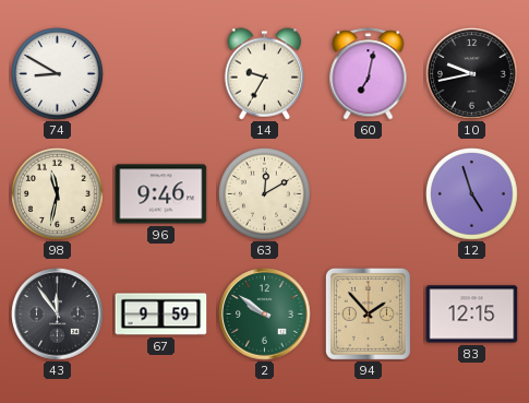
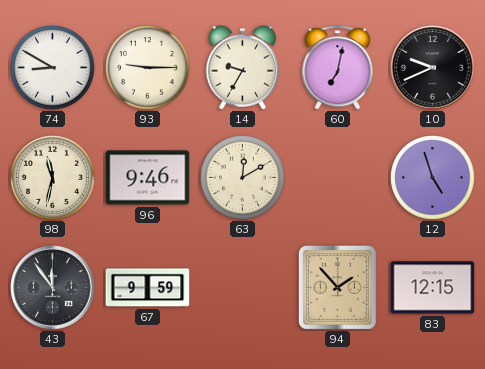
93: none -> 9:15 (148, 68)
10: 9:43 -> 9:41 (433, 68)
2: 9:51 -> none (265, 315)
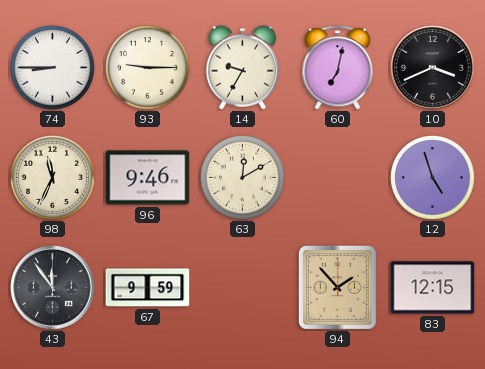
74: 8:50 -> 8:45 (53, 68)
10: 9:41 -> 3:41 (433, 68)
98: 11:32 -> 11:34 (53, 178)
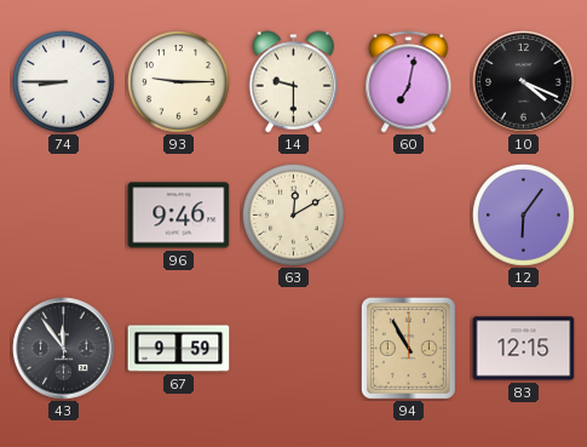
14: 9:35 -> 9:30 (294, 82)
10: 3:41 -> 4:19 (524, 82)
98: 11:34 -> none (53, 178)
12: 4:57 -> 6:06 (524, 216)
94: 1:53 -> 10:55 (408, 348)
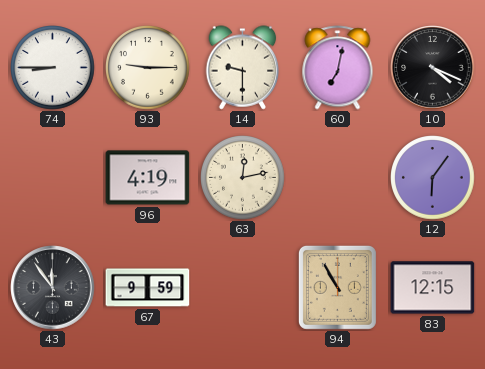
96: 9:46 -> 4:19 (148, 178)
63: 12:10 -> 12:13 (243, 178)
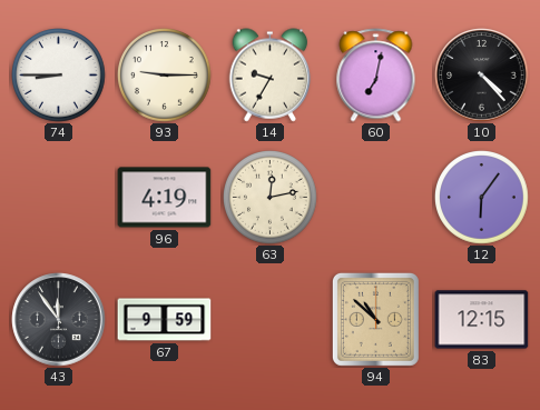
14: 9:30 -> 9:35 (271, 76)
10: 4:19 -> 4:23 (482, 76)
94: 10:55 -> 10:52 (375, 319)
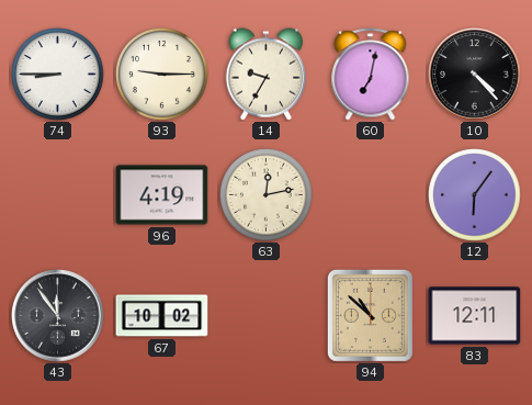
67: 9:59 -> 10:02 (162, 316)
83: 12:15 -> 12:11 (475, 316)
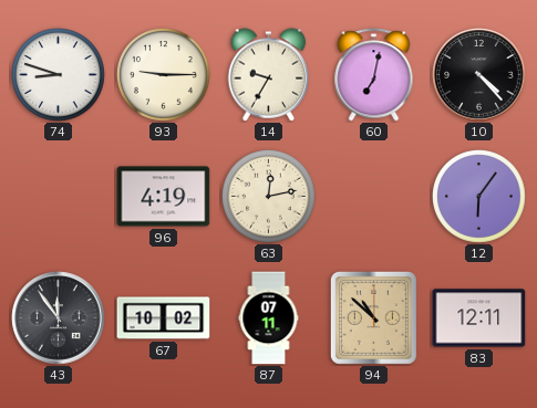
74: 8:45 -> 8:48 (59, 75)
87: none -> 07:11 (269, 318)
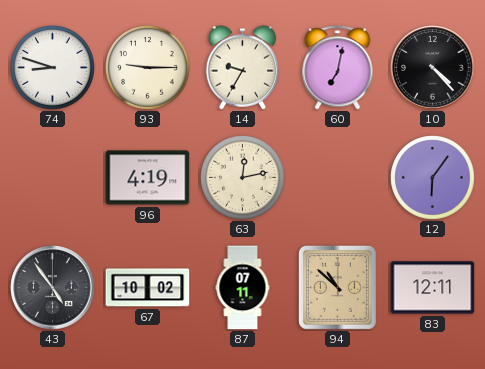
43: 11:54 -> 4:54 (53, 288)
